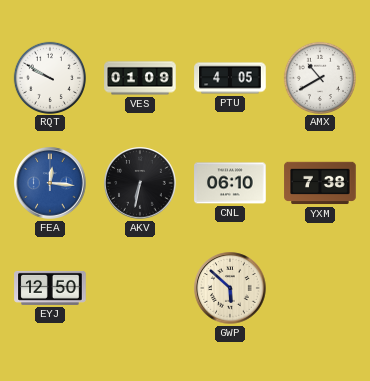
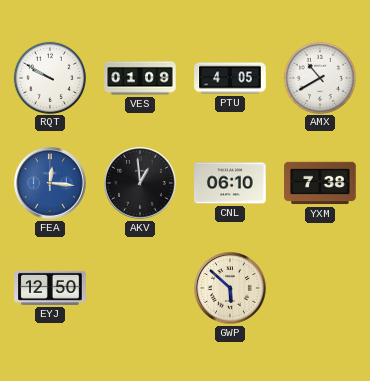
AKV: 6:32 -> 12:59 (140, 183)
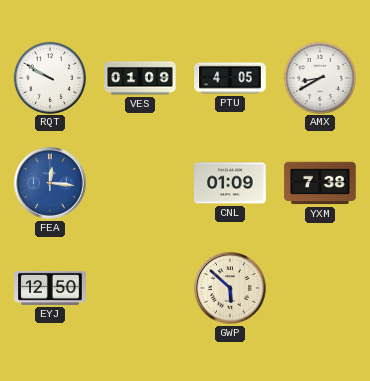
AMX: 10:40 -> 8:40 (319, 77)
AKV: 12:59 -> none (140, 183)
CNL: 06:10 -> 01:09 (230, 183)
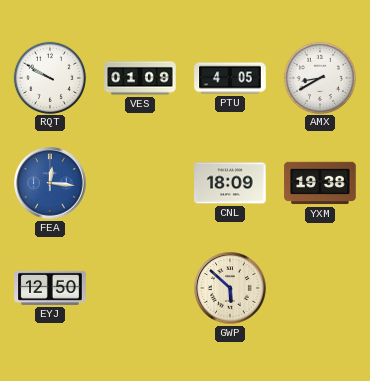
CNL: 01:09 -> 18:09 (230, 183)
YXM: 7:38 -> 19:38 (320, 183)
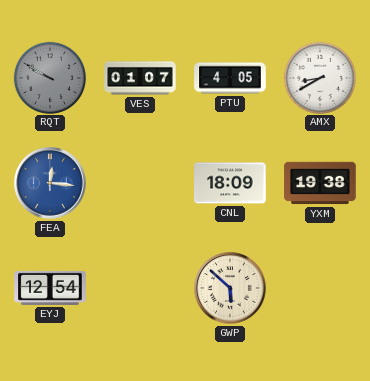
RQT dial: white -> grey (49, 77)
VES: 01:09 -> 01:07 (140, 78)
EYJ: 12:50 -> 12:54 (50, 288)
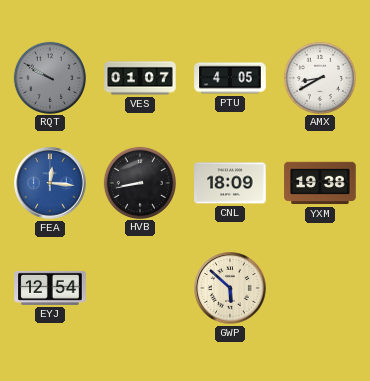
HVB: none -> 8:43 (139, 182)
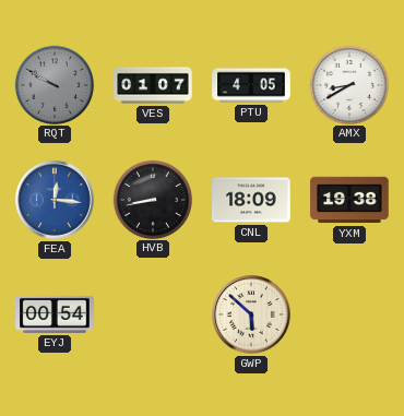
EYJ: 12:54 -> 00:54 (55, 314)
